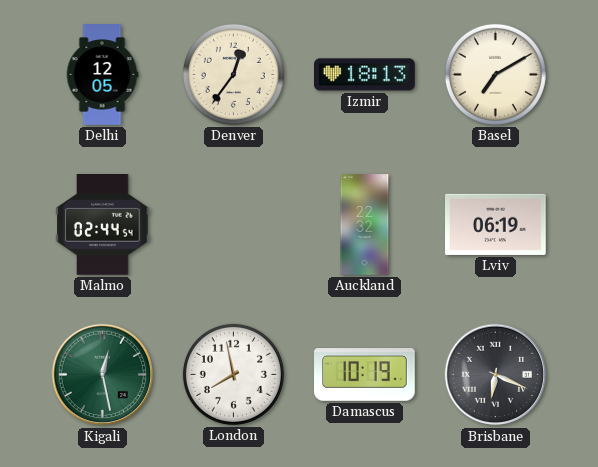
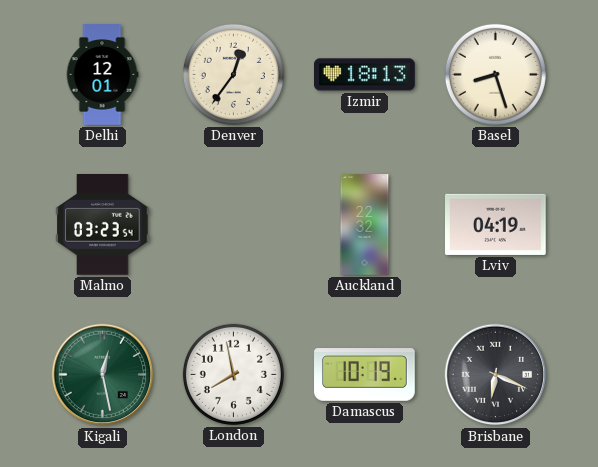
Delhi: 12:05 -> 12:01 (102, 75)
Basel: 7:10 -> 8:27 (495, 74)
Malmo: 02:44 -> 03:23 (103, 225)
Lviv: 06:19 -> 04:19 (496, 224)
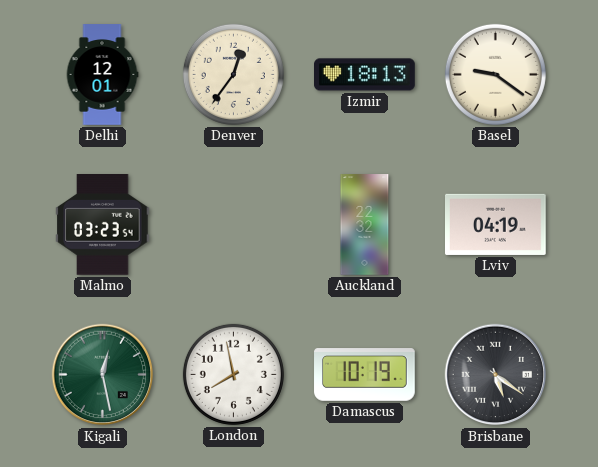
Basel: 8:27 -> 9:21 (495, 74)
Brisbane: 6:19 -> 5:21 (496, 375)
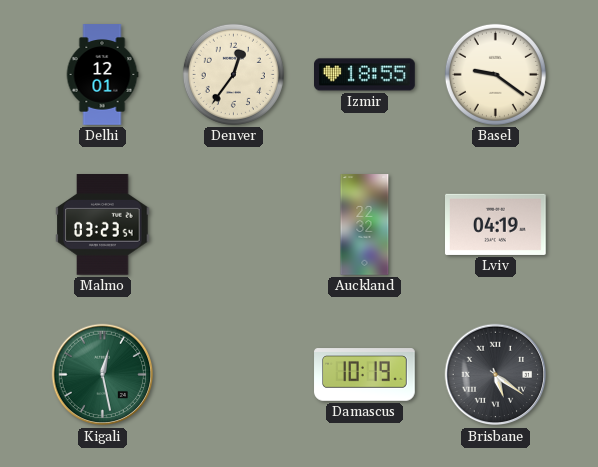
Izmir: 18:13 -> 18:55 (365, 75)
London: 7:58 -> none (233, 374)
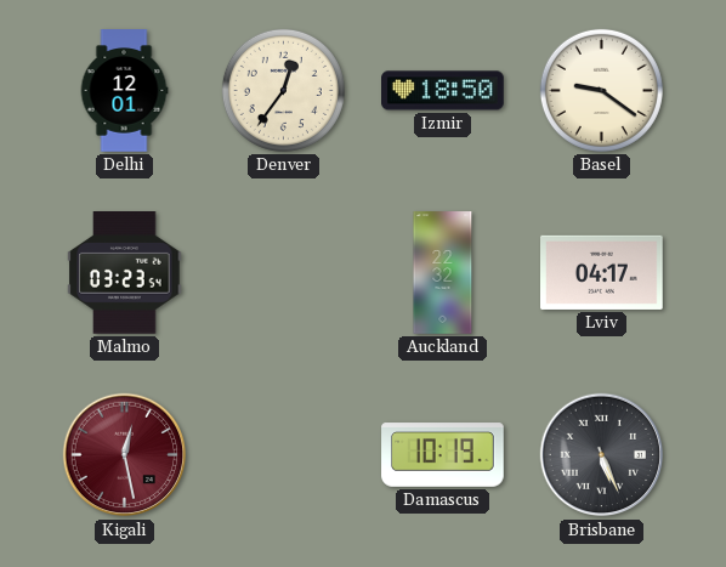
Izmir: 18:55 -> 18:50 (443, 91)
Lviv: 04:19 -> 04:17 (602, 272)
Kigali dial: green -> burgundy (125, 455)
Brisbane: 5:21 -> 5:26 (602, 455)
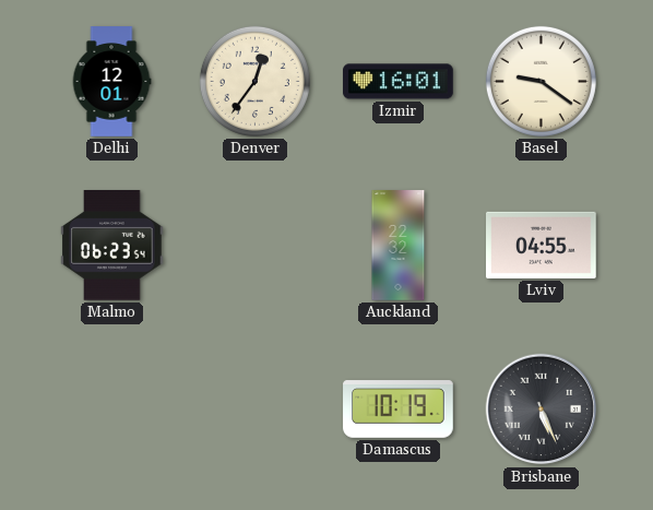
Izmir: 18:50 -> 16:01 (399, 82)
Malmo: 03:23 -> 06:23 (112, 246)
Lviv: 04:17 -> 04:55 (542, 245)
Kigali: 12:28 -> none (125, 455)
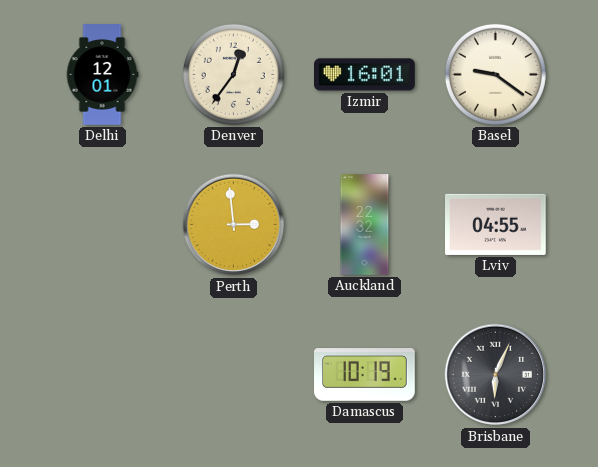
Malmo: 06:23 -> none (112, 246)
Perth: none -> 2:59 (234, 225)
Brisbane: 5:26 -> 6:04 (496, 375)
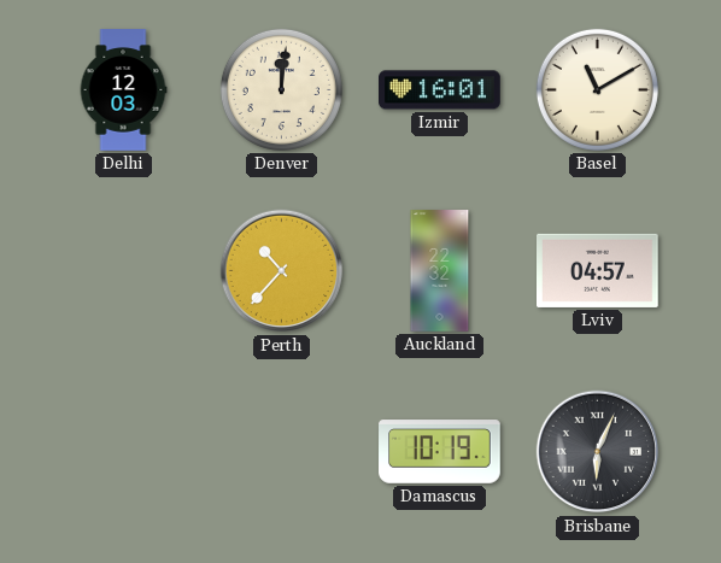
Delhi: 12:01 -> 12:03 (123, 90)
Denver: 12:36 -> 12:01 (281, 89)
Basel: 9:21 -> 11:10 (597, 89)
Perth: 2:59 -> 10:37 (282, 271)
Lviv: 04:55 -> 04:57 (598, 270)
